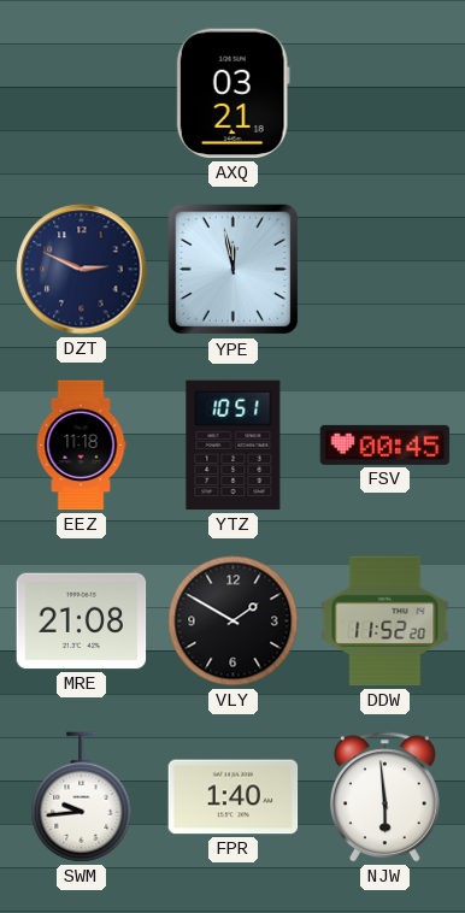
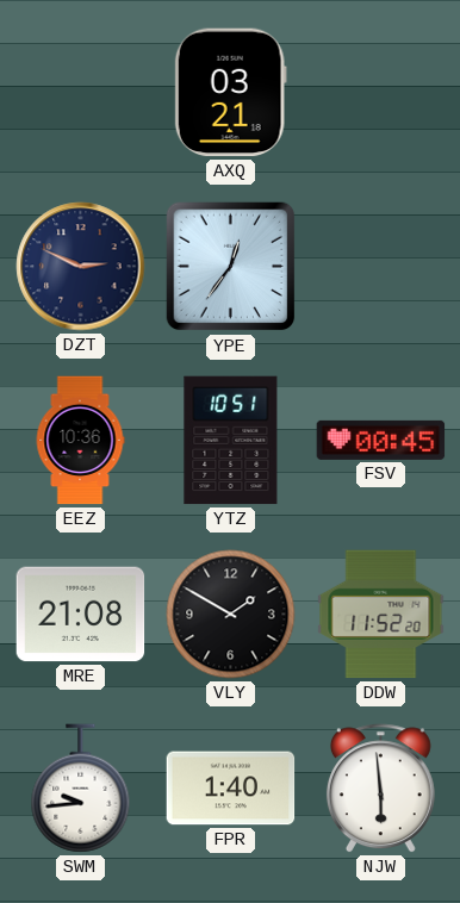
YPE: 11:58 -> 12:36 (231, 267)
EEZ: 11:18 -> 10:36 (80, 441)
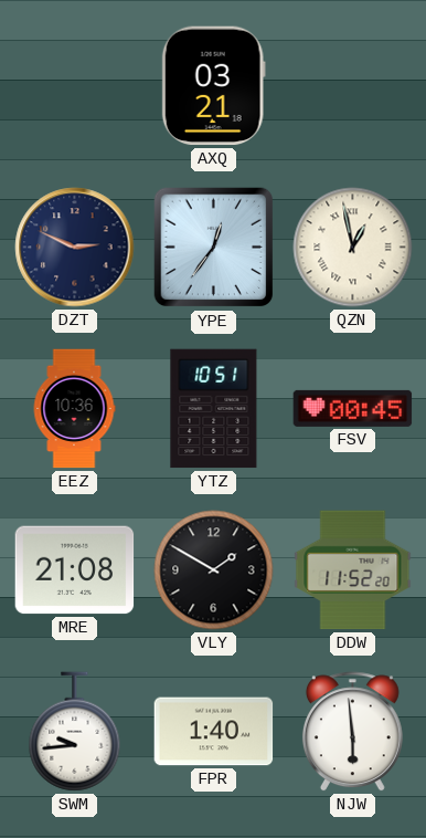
QZN: none -> 12:58 (353, 248)
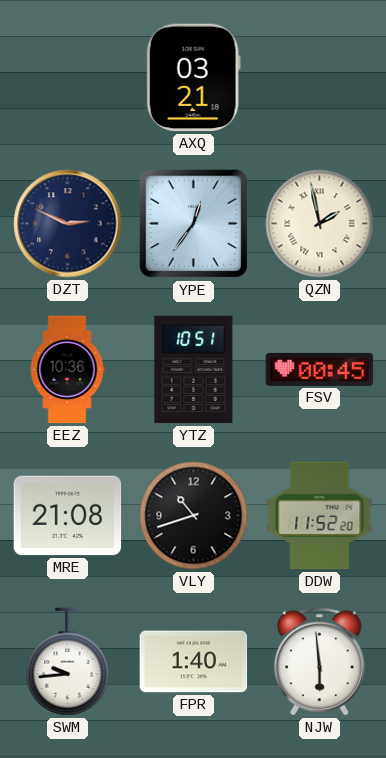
QZN: 12:58 -> 1:58 (320, 224)
VLY: 1:50 -> 10:42 (194, 516)
